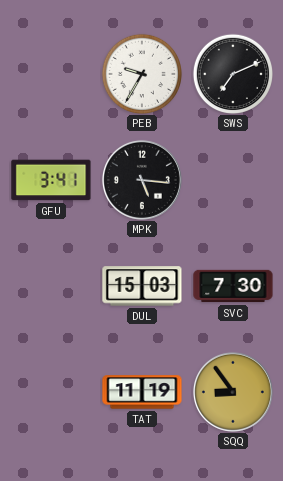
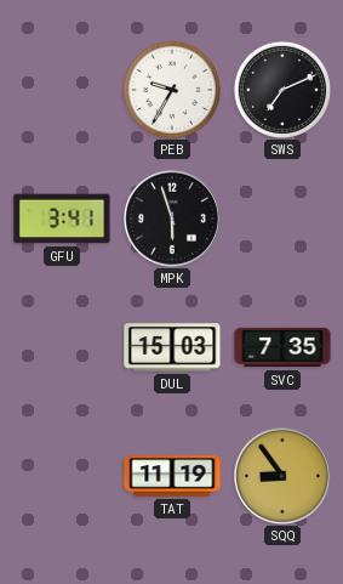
MPK: 5:16 -> 5:57 (172, 219)
SVC: 7:30 -> 7:35 (282, 347)
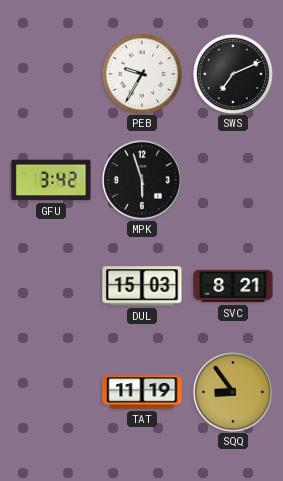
GFU: 3:41 -> 3:42 (51, 180)
SVC: 7:35 -> 8:21 (233, 286)
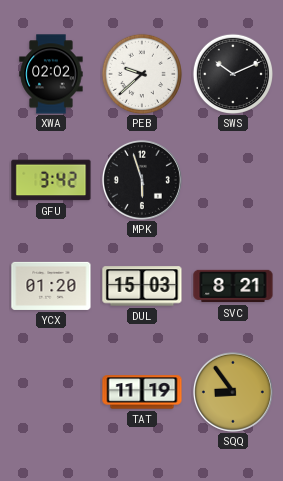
XWA: none -> 02:02 (51, 74)
PEB: 9:35 -> 9:38 (141, 73)
SWS: 7:11 -> 10:11 (232, 73)
YCX: none -> 01:20 (51, 286)
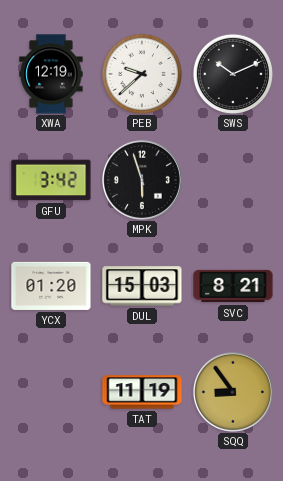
XWA: 02:02 -> 12:19 (51, 74)
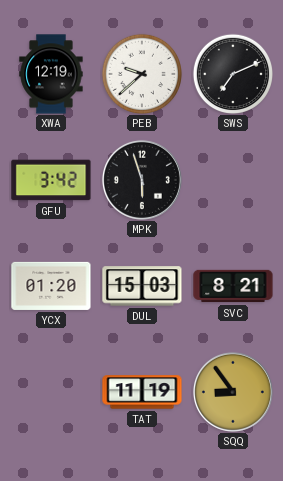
SWS: 10:11 -> 7:11 (232, 73)
